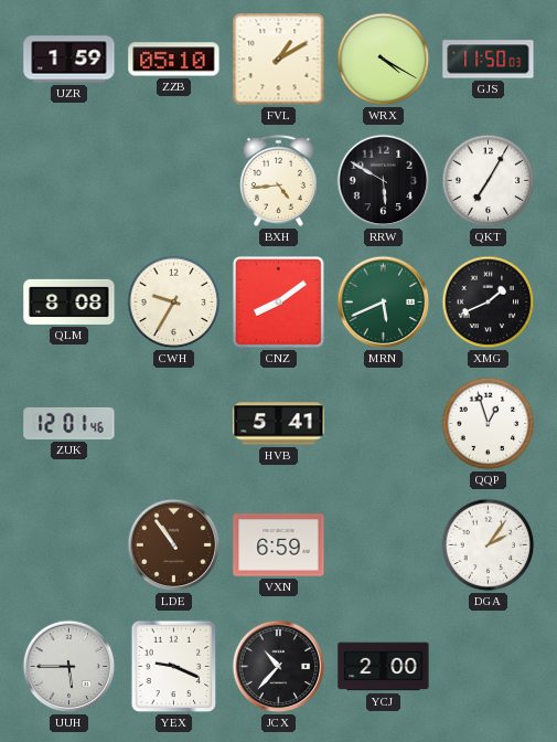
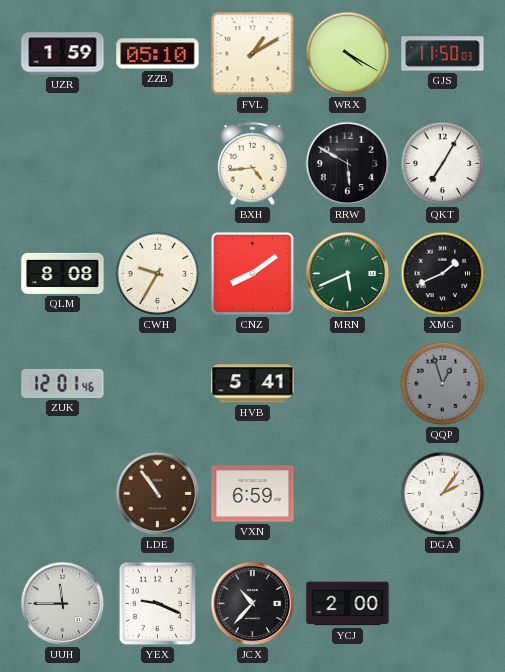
QQP dial: white -> grey (443, 384)
UUH: 5:45 -> 11:45 (63, 604)
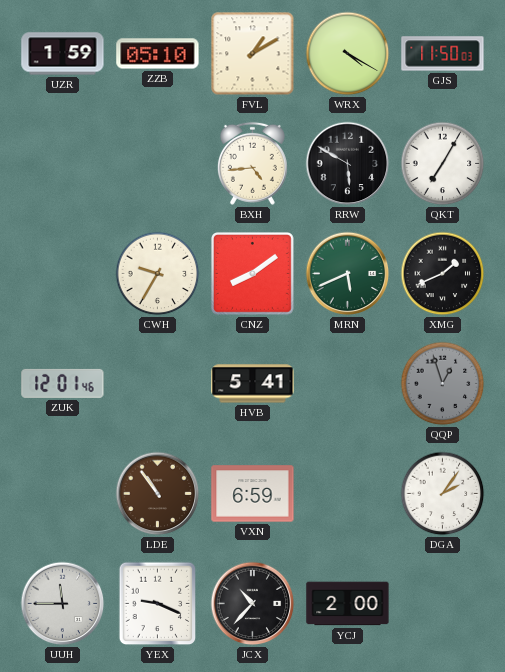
QLM: 8:08 -> none (63, 273)
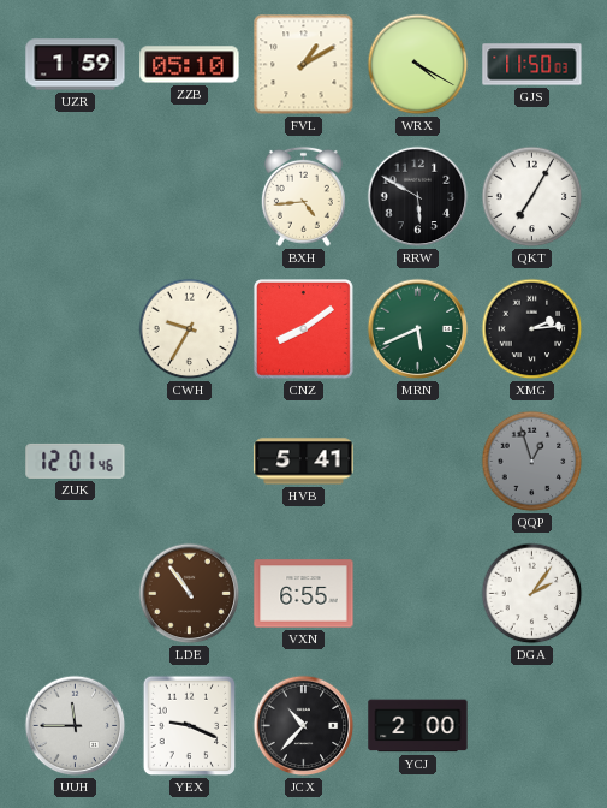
XMG: 1:41 -> 2:14 (532, 329)
VXN: 6:59 -> 6:55 (304, 594)
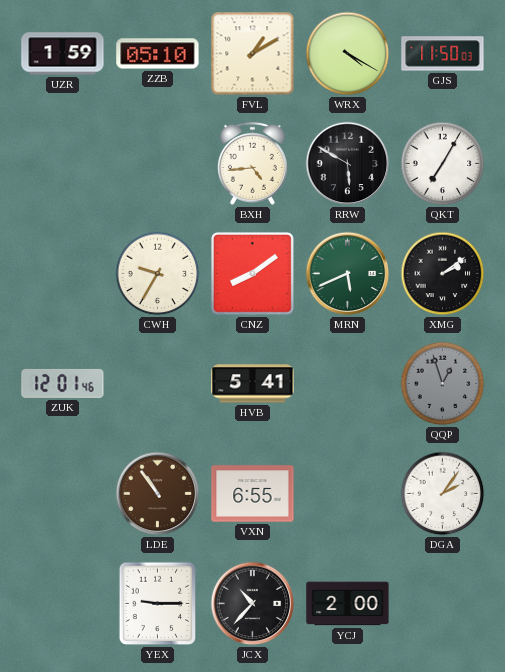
XMG: 2:14 -> 2:09 (443, 274)
UUH: 11:45 -> none (76, 726)
YEX: 9:19 -> 9:15 (158, 604)
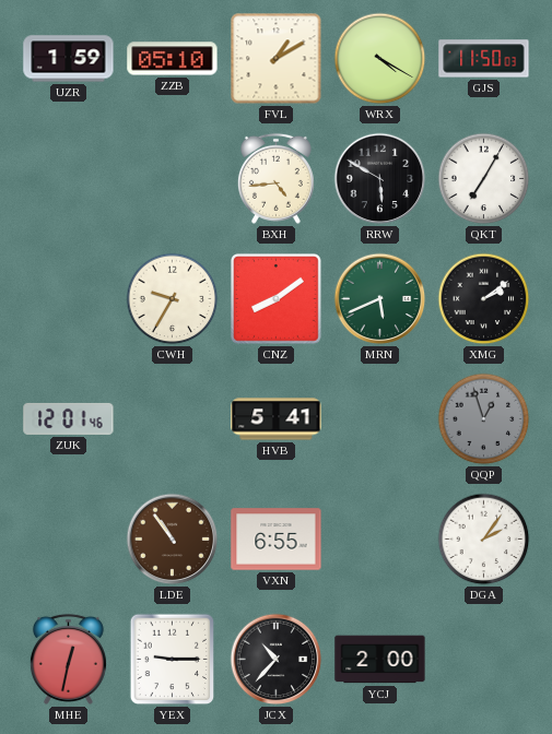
MHE: none -> 12:32 (68, 659)
